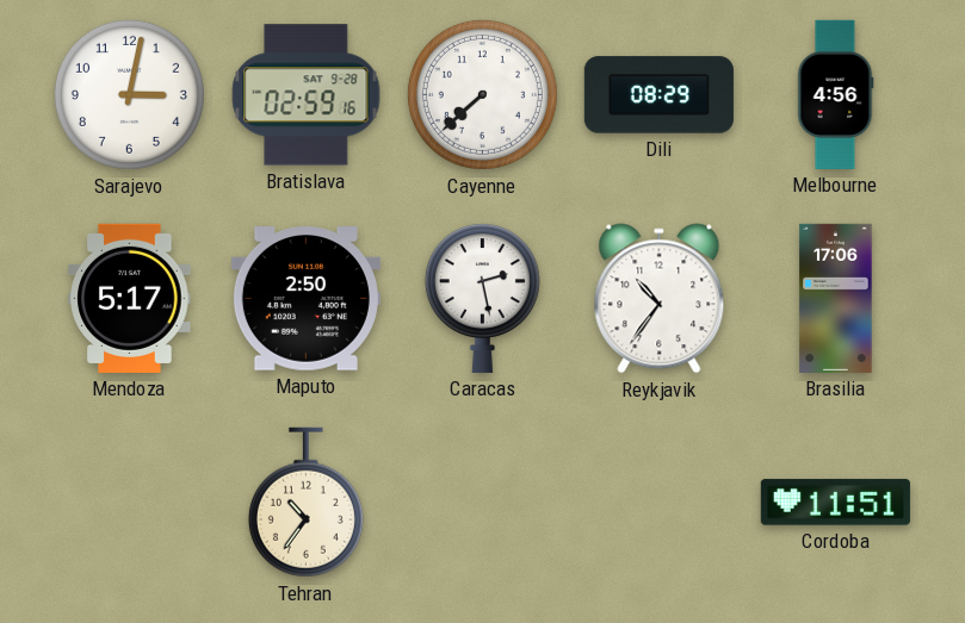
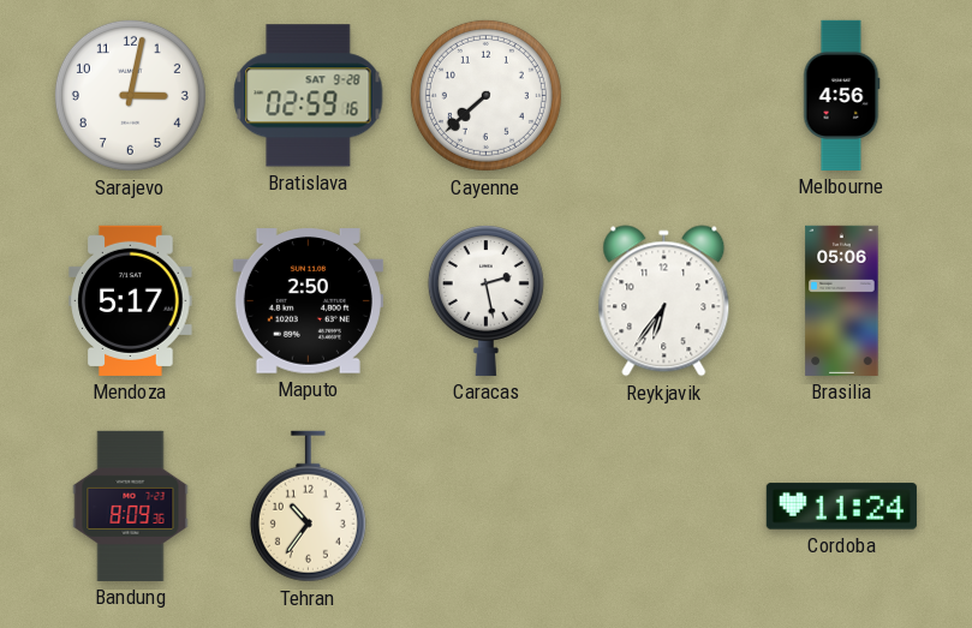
Dili: 08:29 -> none (658, 95)
Reykjavik: 10:36 -> 6:36 (664, 301)
Brasilia: 17:06 -> 05:06 (842, 300)
Bandung: none -> 8:09 (131, 506)
Cordoba: 11:51 -> 11:24 (841, 507)
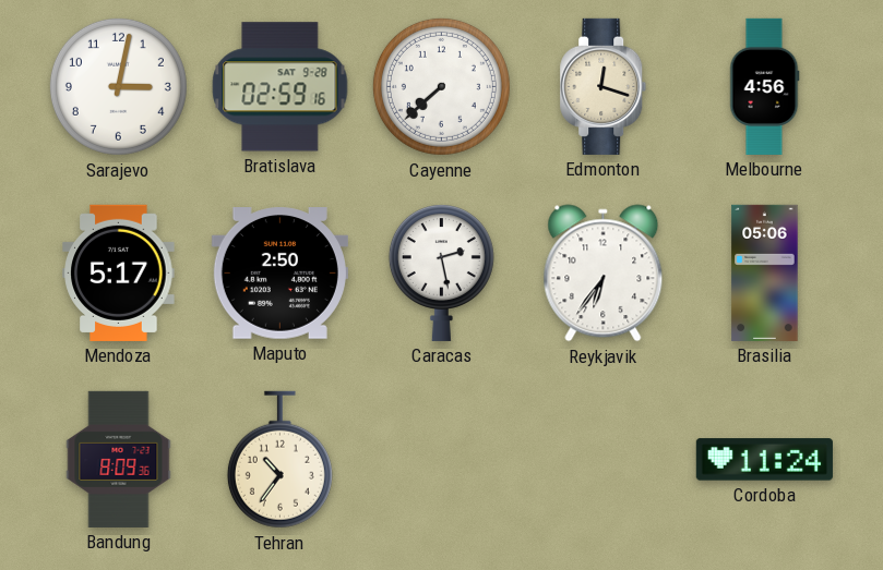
Edmonton: none -> 12:18 (604, 86)
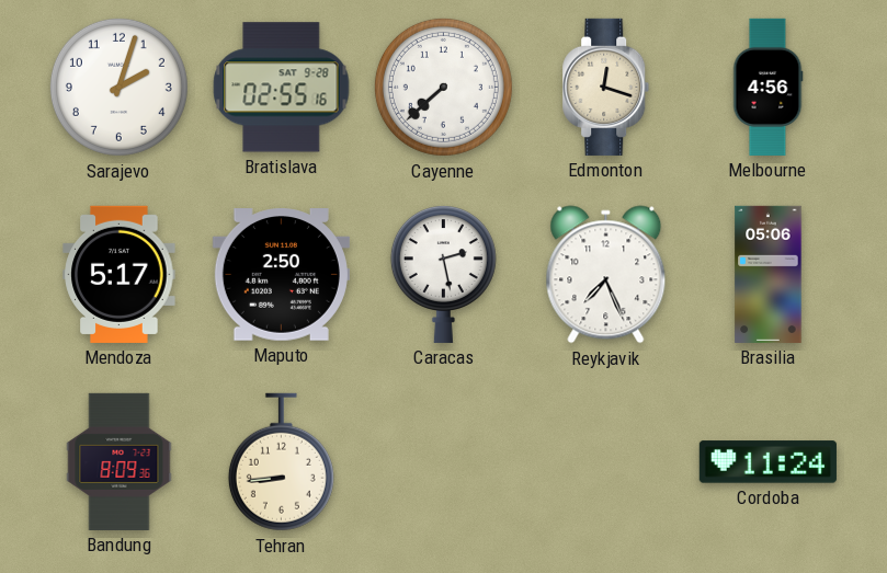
Sarajevo: 3:02 -> 2:03 (118, 87)
Bratislava: 02:59 -> 02:55 (282, 88)
Reykjavik: 6:36 -> 7:26 (606, 275)
Tehran: 10:36 -> 8:44 (281, 462)
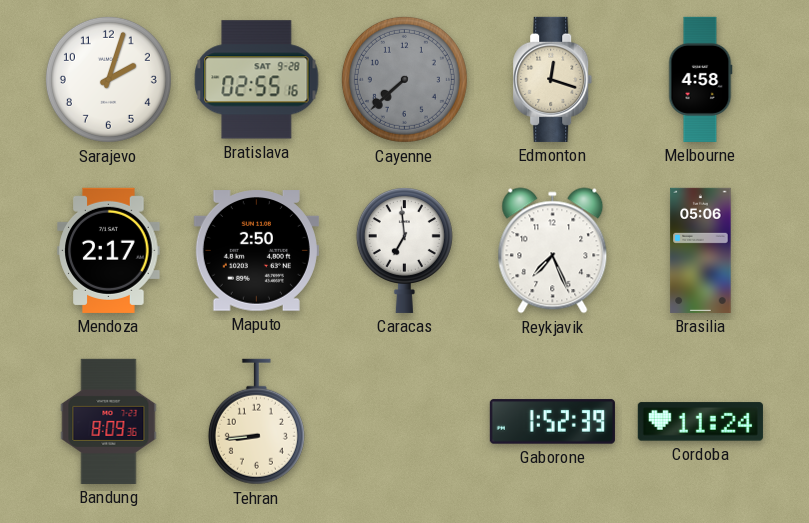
Cayenne dial: white -> grey (404, 79)
Melbourne: 4:56 -> 4:58 (700, 79)
Mendoza: 5:17 -> 2:17 (109, 250)
Caracas: 2:28 -> 6:59 (404, 251)
Gaborone: none -> 1:52 (552, 422)
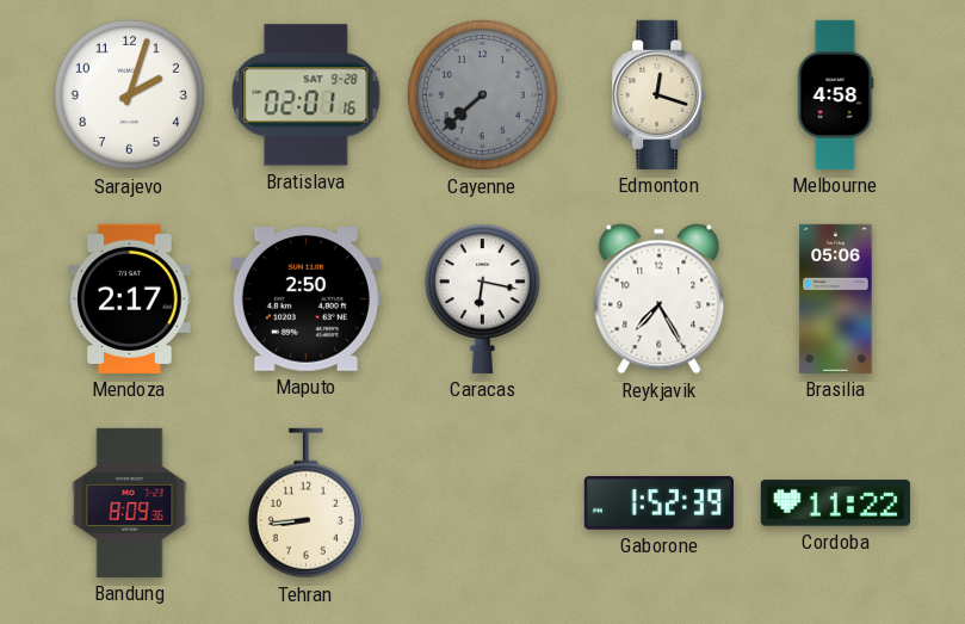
Bratislava: 02:55 -> 02:01 (307, 95)
Caracas: 6:59 -> 6:17 (482, 299)
Reykjavik: 7:26 -> 7:25 (660, 299)
Cordoba: 11:24 -> 11:22 (835, 503)
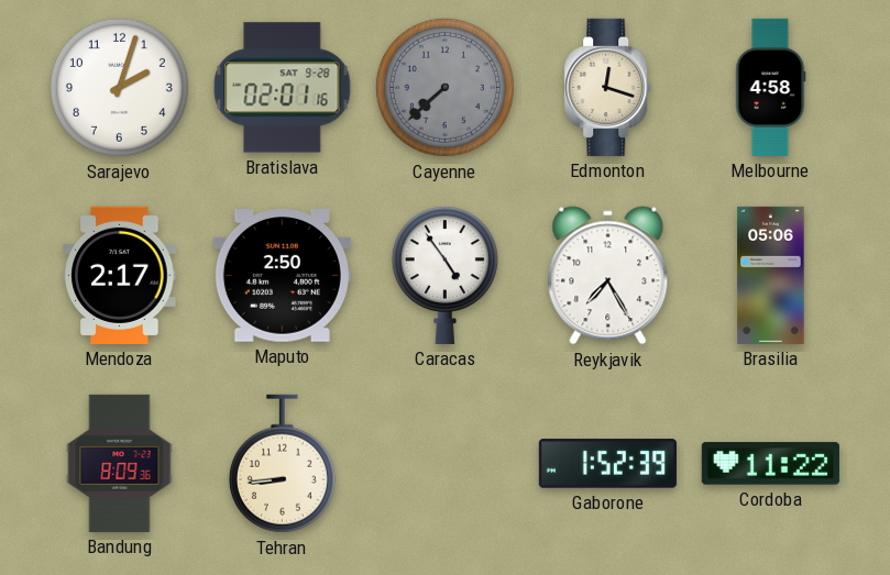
Caracas: 6:17 -> 4:54 (444, 276)
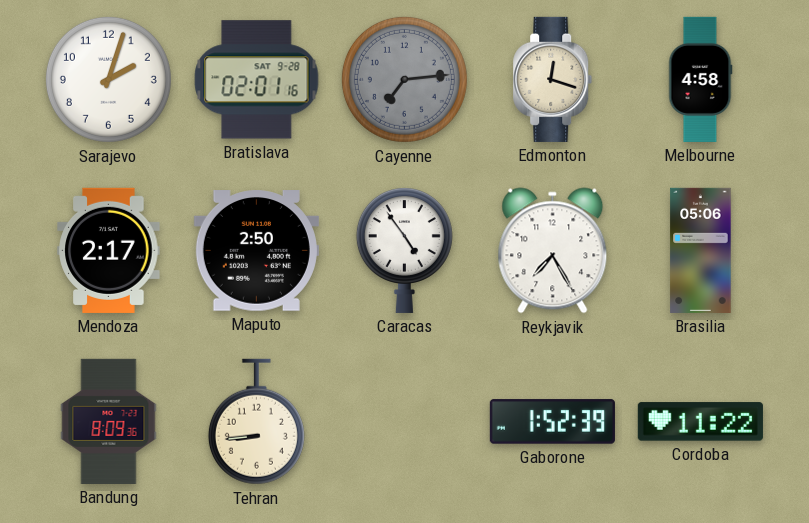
Cayenne: 7:38 -> 7:14 (404, 79)
